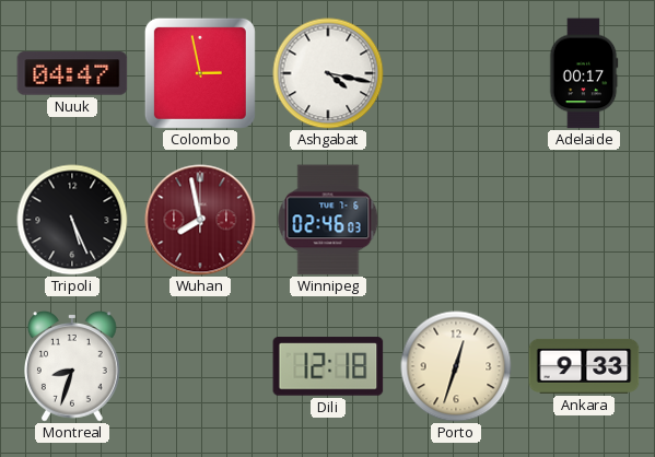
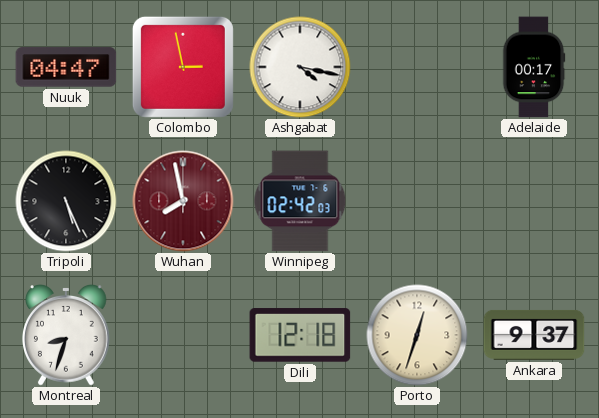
Winnipeg: 02:46 -> 02:42 (300, 201)
Ankara: 9:33 -> 9:37 (534, 335)
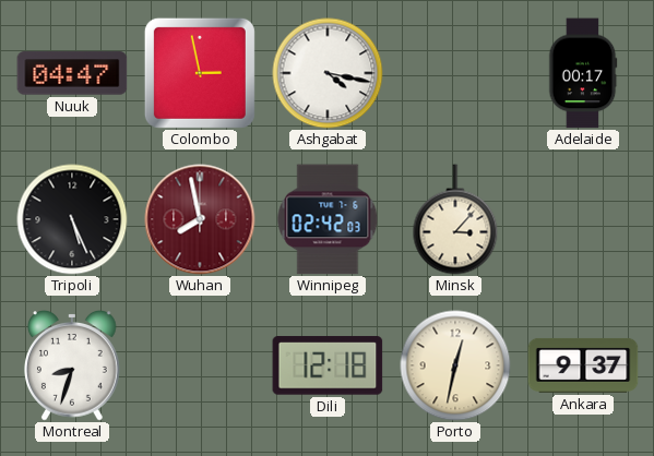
Minsk: none -> 3:07 (455, 219)
Porto: 12:33 -> 12:32 (455, 365)
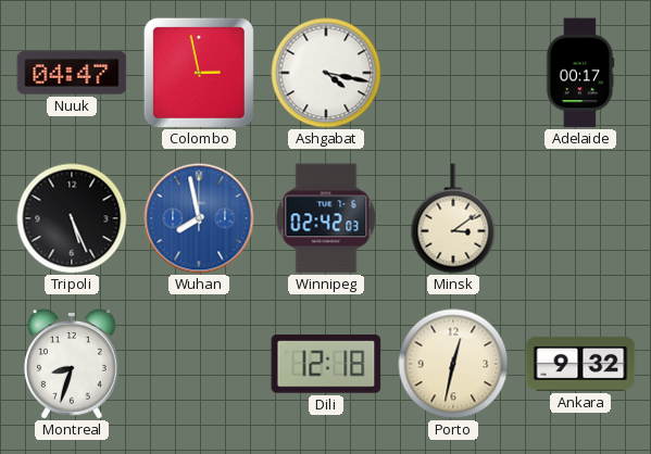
Wuhan dial: burgundy -> blue (199, 218)
Minsk: 3:07 -> 3:09 (453, 218)
Ankara: 9:37 -> 9:32 (580, 364)
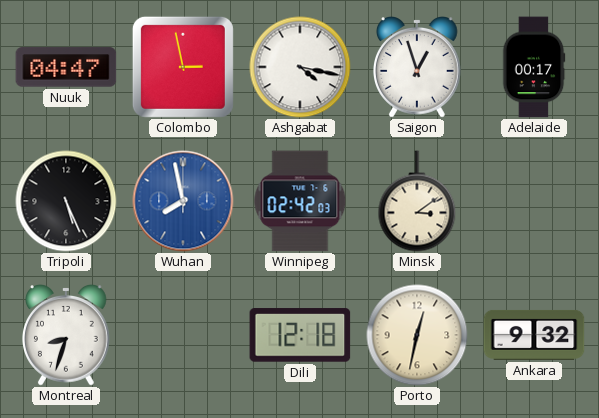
Saigon: none -> 12:57 (418, 68)
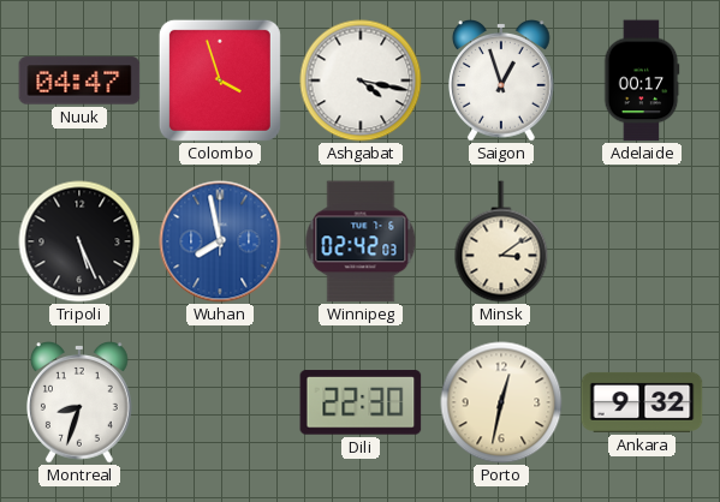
Colombo: 2:58 -> 3:57 (220, 80)
Dili: 12:18 -> 22:30 (361, 402)
